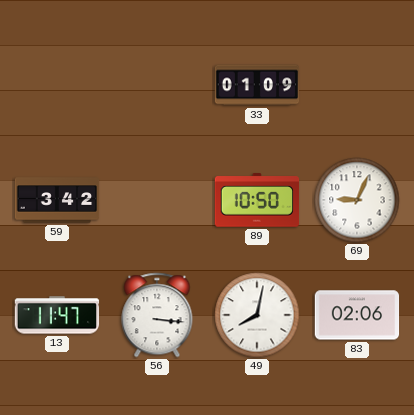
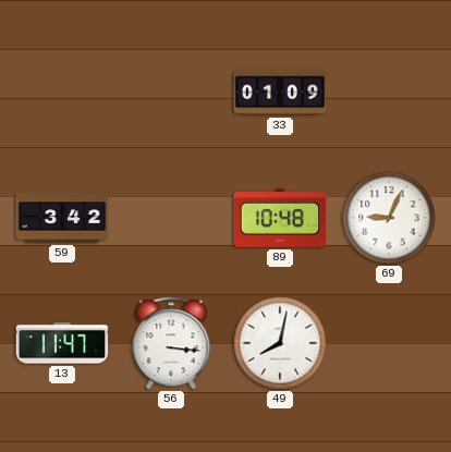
89: 10:50 -> 10:48 (280, 218)
83: 02:06 -> none (357, 315)
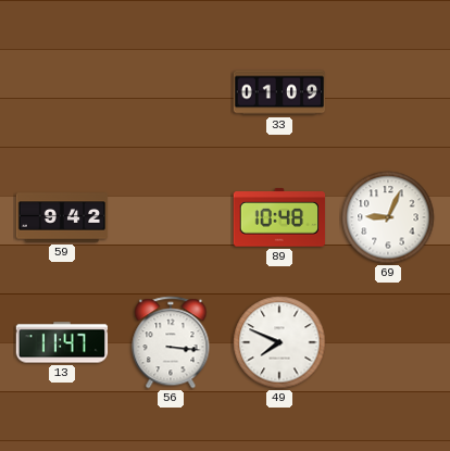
59: 3:42 -> 9:42 (62, 217)
49: 8:02 -> 7:49 (279, 342)
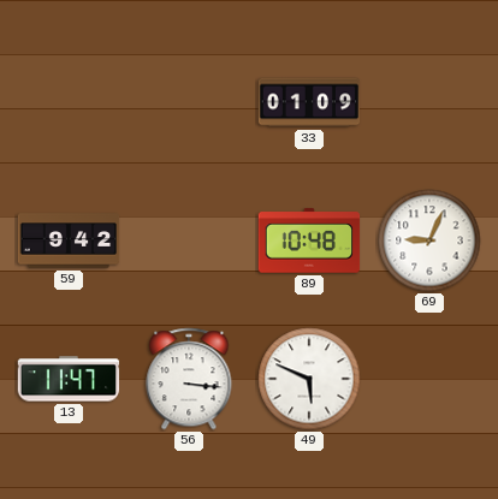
49: 7:49 -> 5:49 (309, 379)
